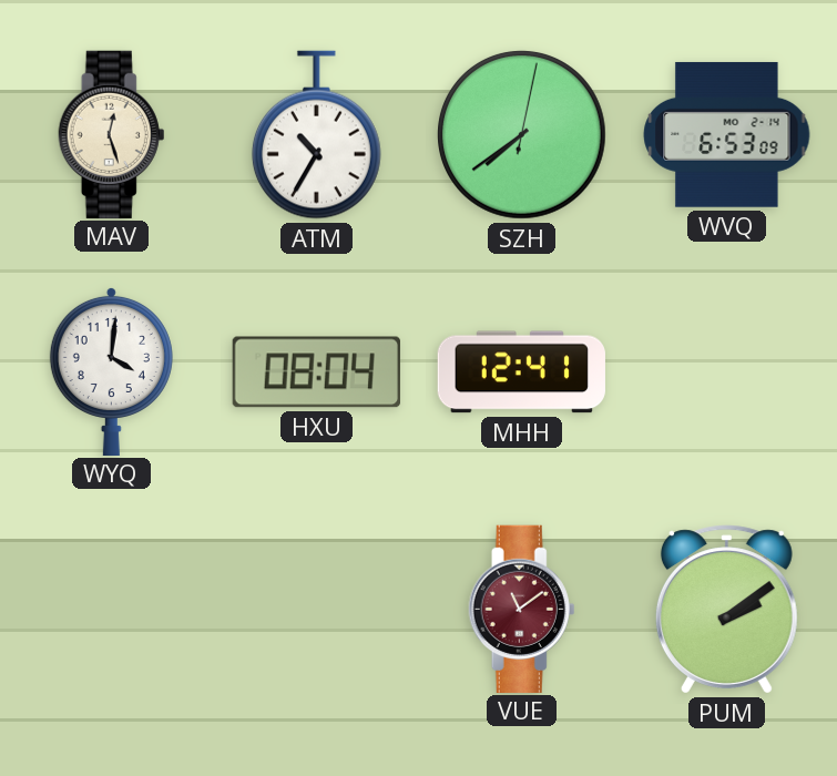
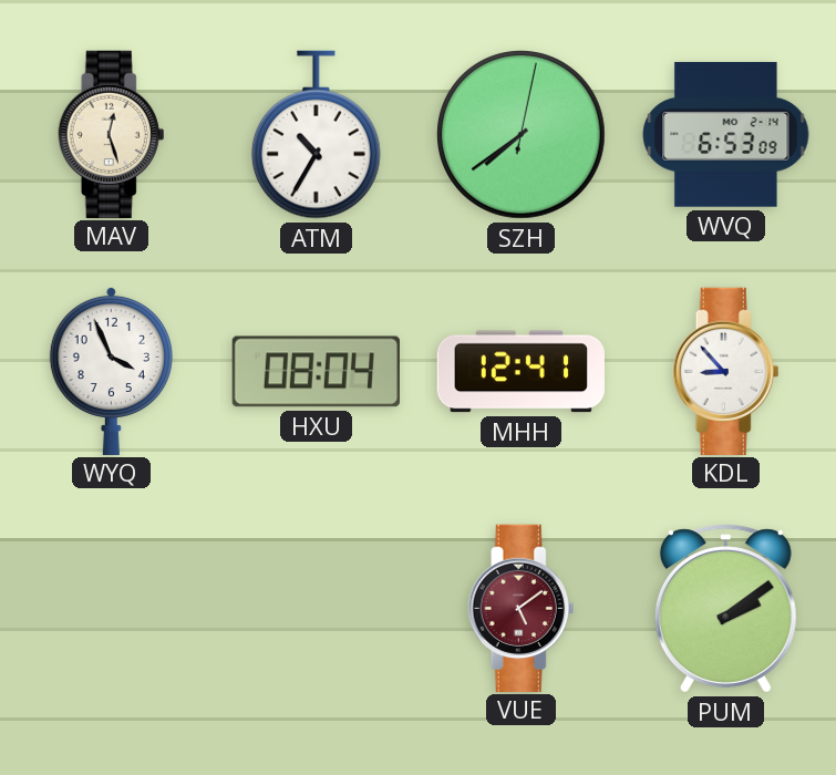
WYQ: 4:01 -> 3:56 (111, 370)
KDL: none -> 8:53 (726, 371)
VUE: 11:09 -> 5:09 (522, 608)
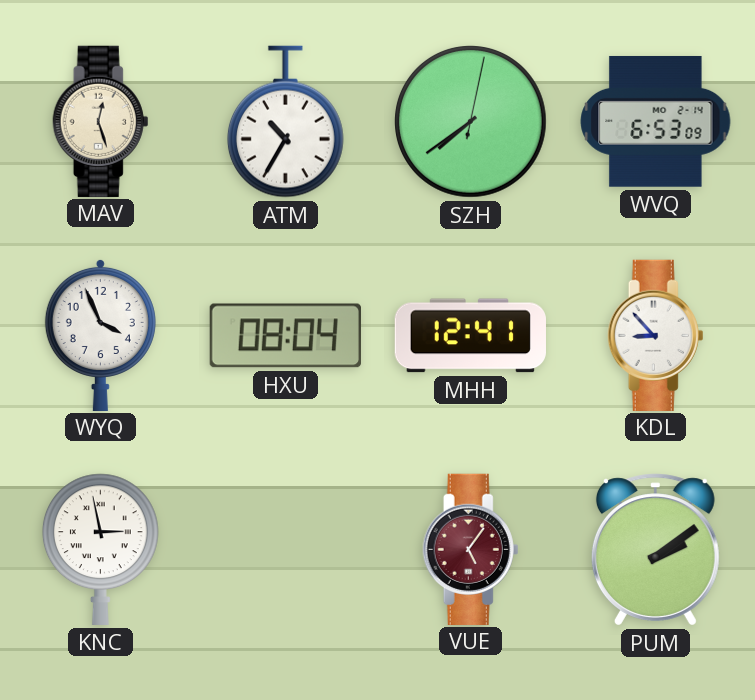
KNC: none -> 2:58 (100, 549)
VUE: 5:09 -> 5:06 (471, 549)
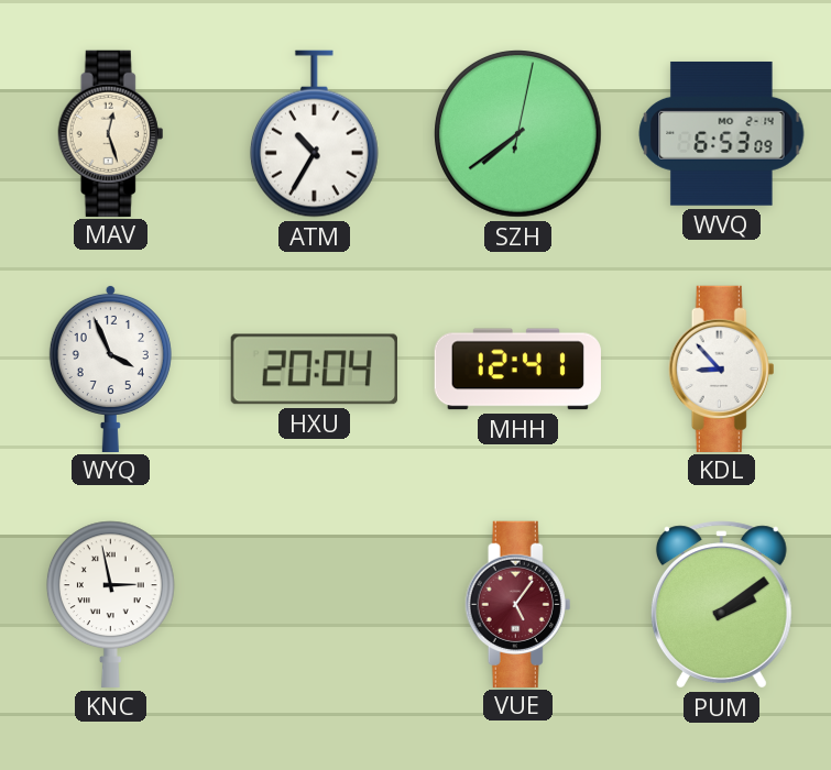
HXU: 08:04 -> 20:04 (314, 370)
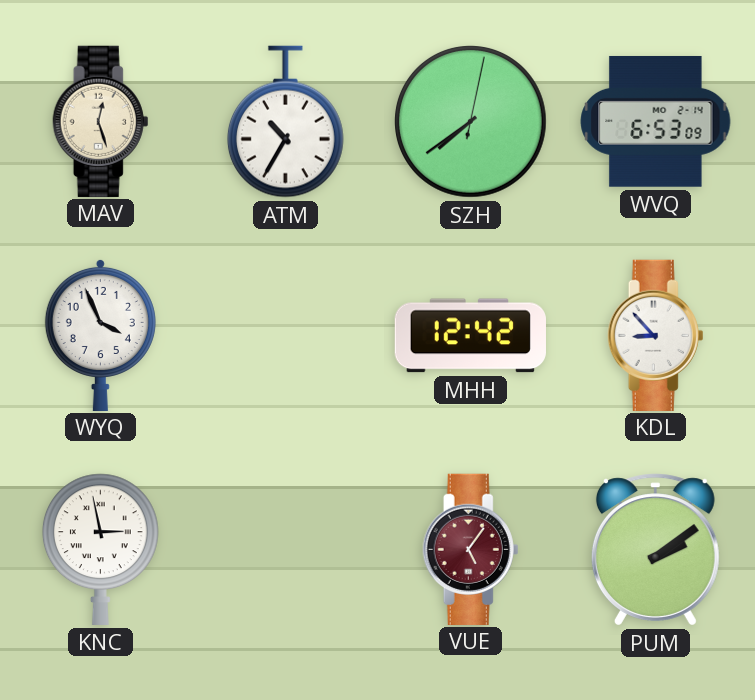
HXU: 20:04 -> none (314, 370)
MHH: 12:41 -> 12:42 (470, 336)
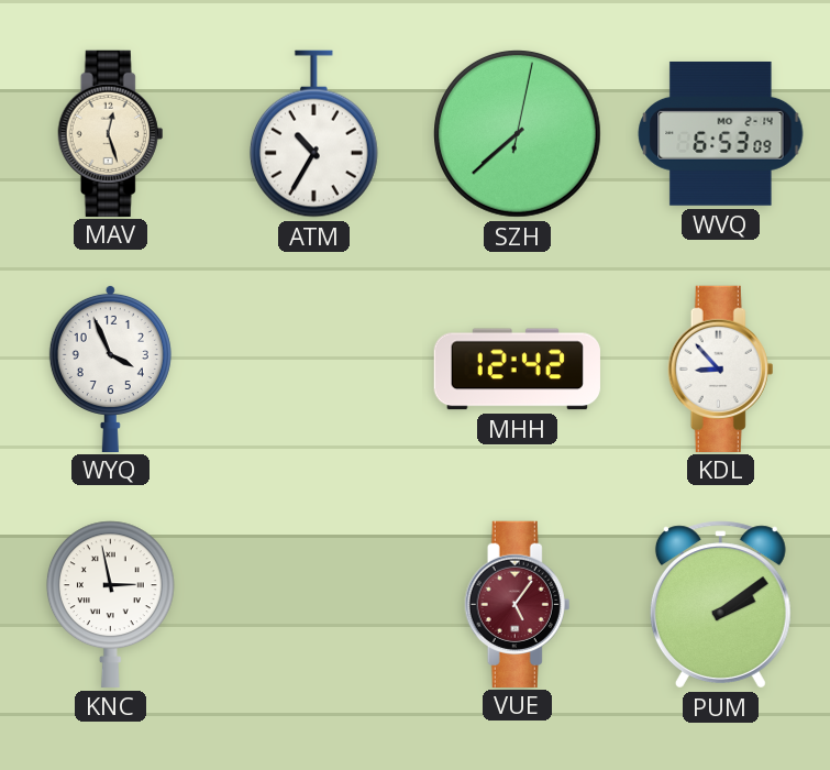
SZH: 7:39 -> 7:38 (518, 134)
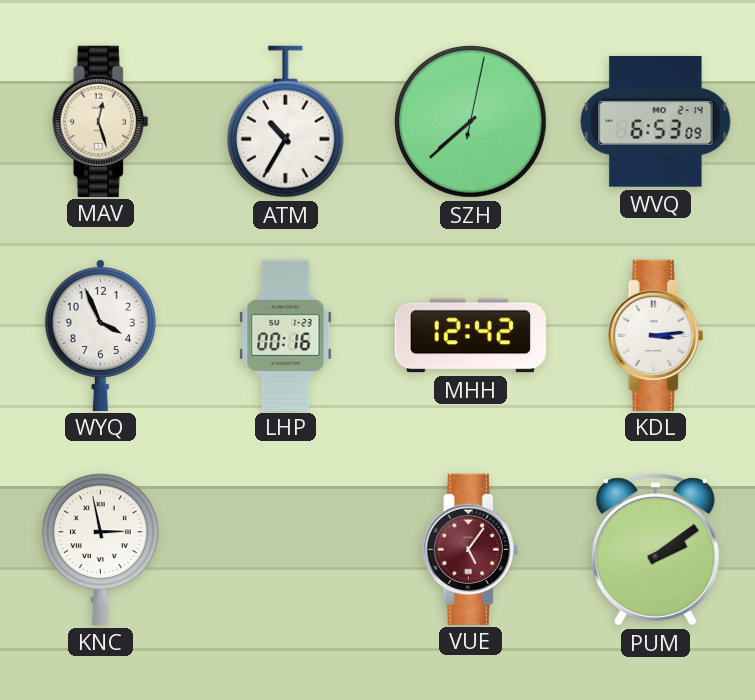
LHP: none -> 00:16 (286, 335)
KDL: 8:53 -> 3:14 (656, 335)
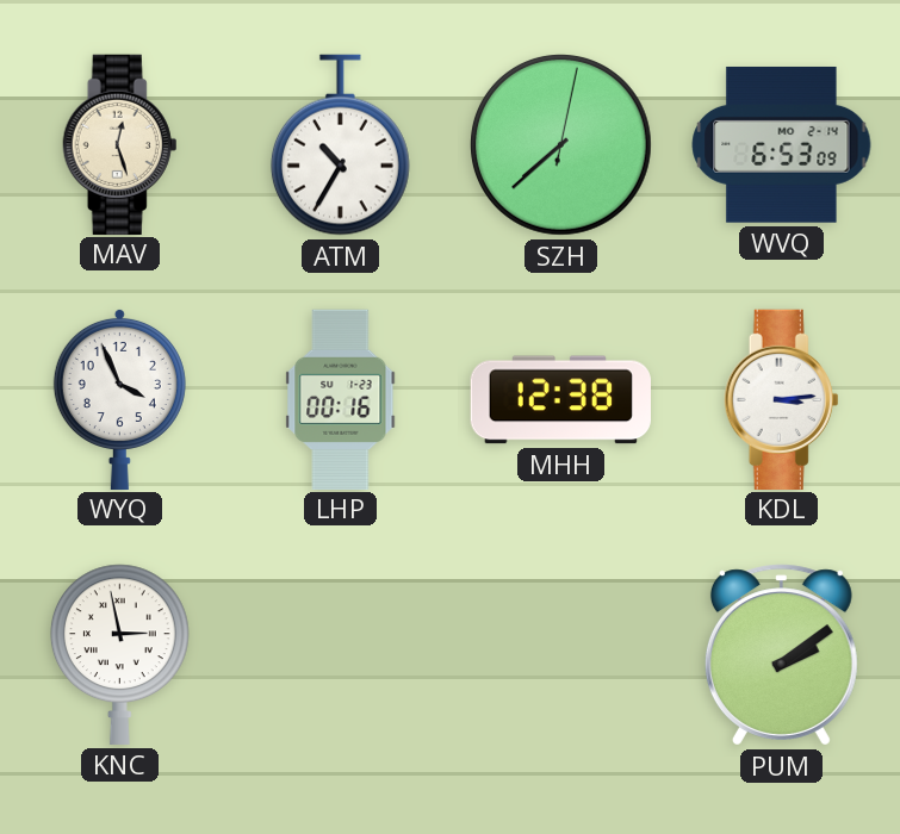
MHH: 12:42 -> 12:38 (560, 400)
VUE: 5:06 -> none (471, 549)
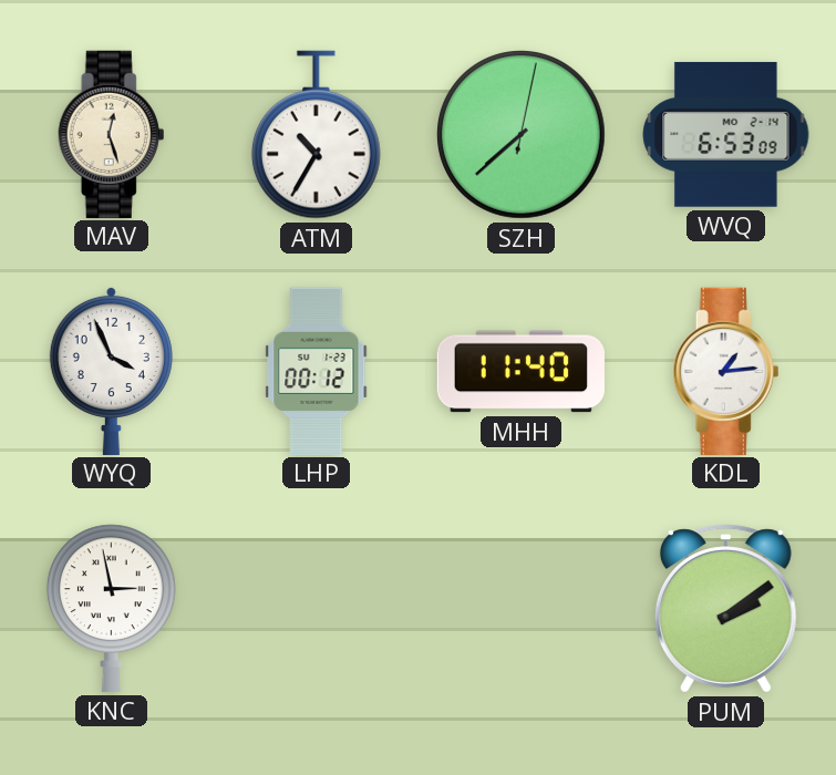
LHP: 00:16 -> 00:12 (317, 371)
MHH: 12:38 -> 11:40 (520, 372)
KDL: 3:14 -> 1:14 (726, 371)
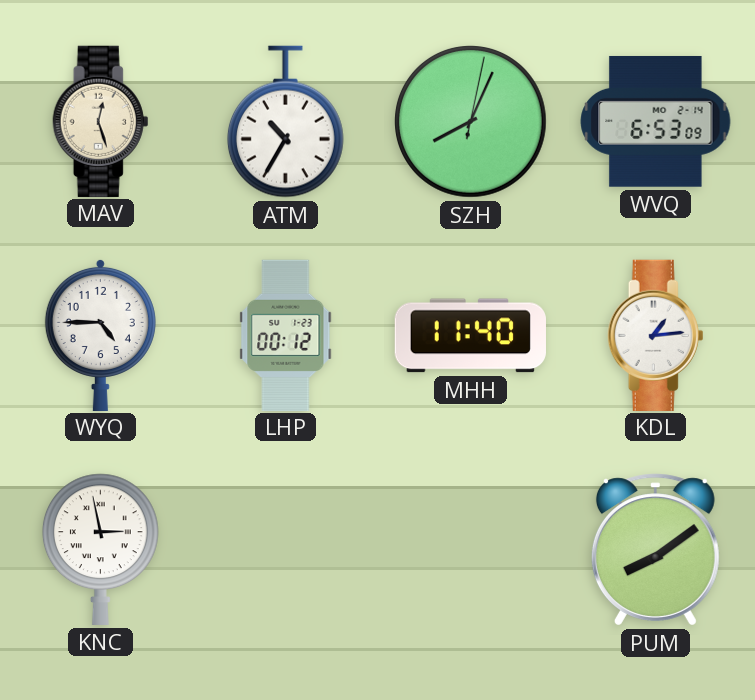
SZH: 7:38 -> 8:04 (471, 122)
WYQ: 3:56 -> 4:45 (100, 334)
PUM: 2:09 -> 8:09 (655, 550)
